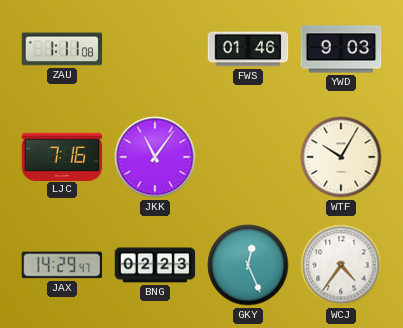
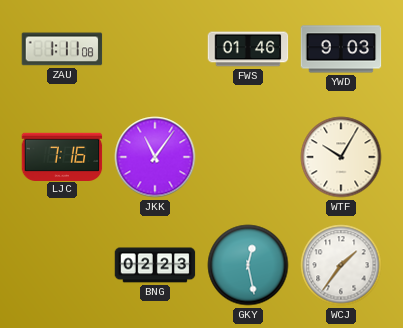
JAX: 14:29 -> none (62, 265)
GKY: 12:26 -> 12:28 (248, 265)
WCJ: 4:36 -> 1:36 (341, 265)
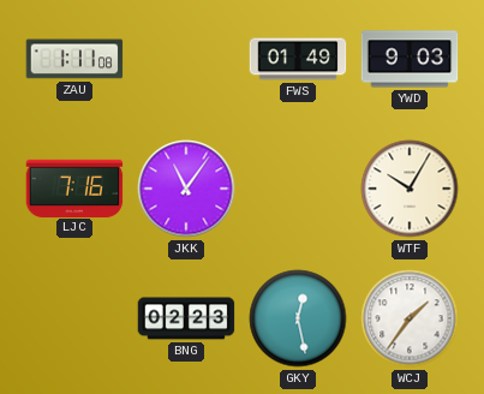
FWS: 01:46 -> 01:49 (298, 59)
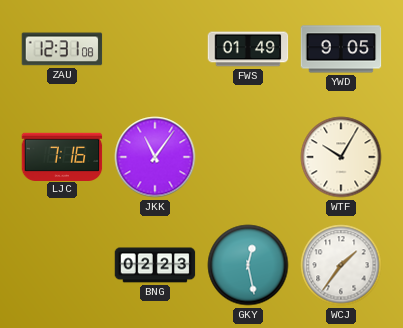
ZAU: 1:11 -> 12:31 (62, 49)
YWD: 9:03 -> 9:05 (341, 49)
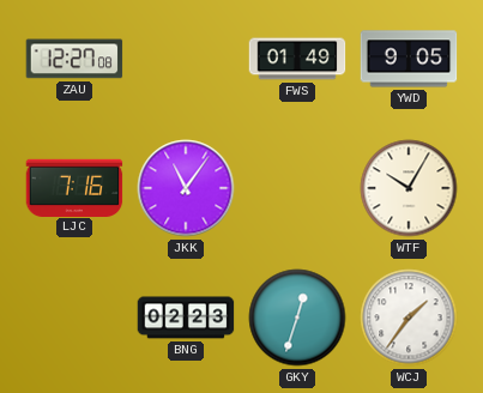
ZAU: 12:31 -> 12:27 (74, 59)
GKY: 12:28 -> 12:33 (297, 318)
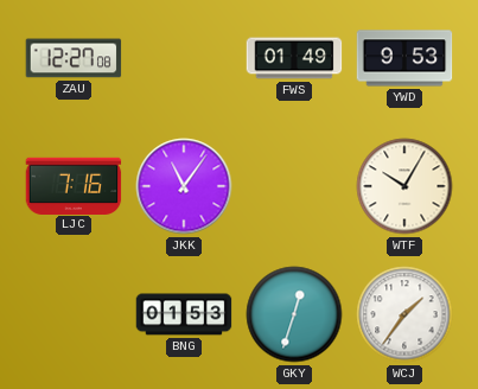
YWD: 9:05 -> 9:53 (404, 58)
BNG: 02:23 -> 01:53 (184, 314)
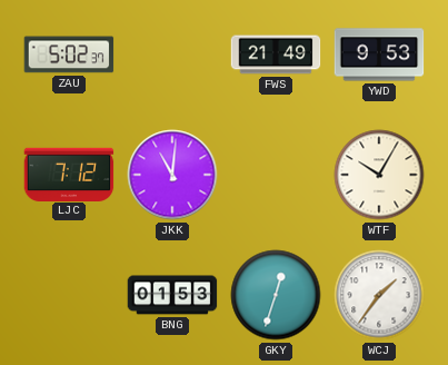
ZAU: 12:27 -> 5:02 (69, 55)
FWS: 01:49 -> 21:49 (276, 55)
LJC: 7:16 -> 7:12 (69, 174)
JKK: 11:06 -> 11:01 (172, 175)
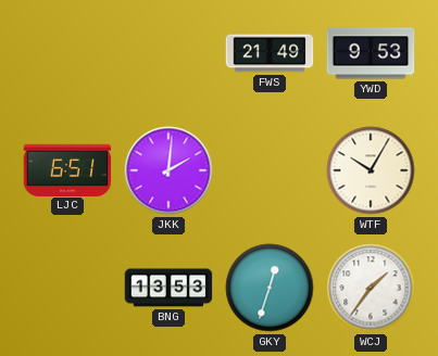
ZAU: 5:02 -> none (69, 55)
LJC: 7:12 -> 6:51 (67, 169)
JKK: 11:01 -> 2:01 (168, 170)
BNG: 01:53 -> 13:53 (168, 288)
